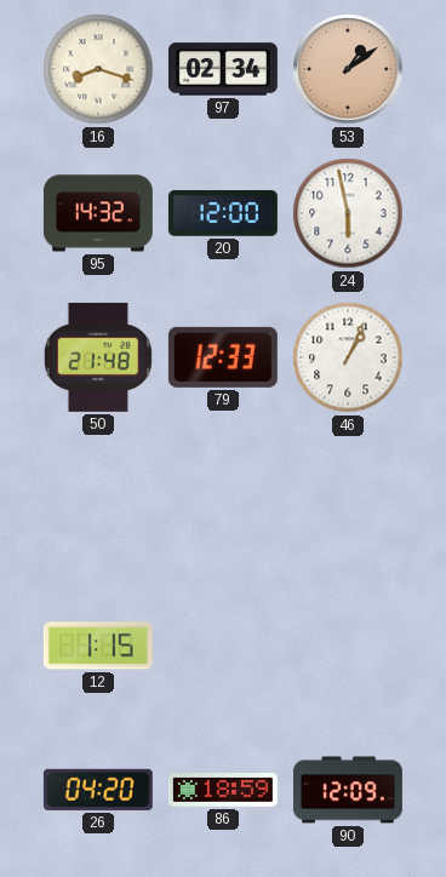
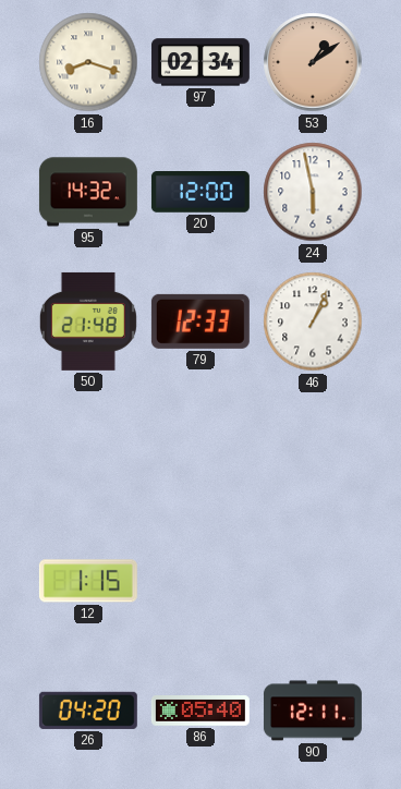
86: 18:59 -> 05:40 (200, 712)
90: 12:09 -> 12:11 (313, 711)
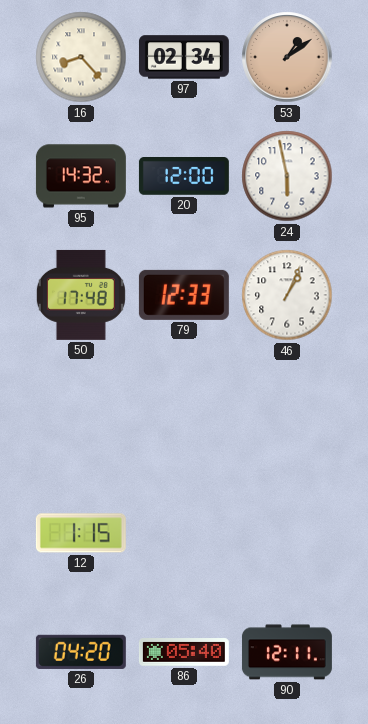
16: 8:18 -> 8:23 (81, 57)
50: 21:48 -> 17:48 (81, 295)
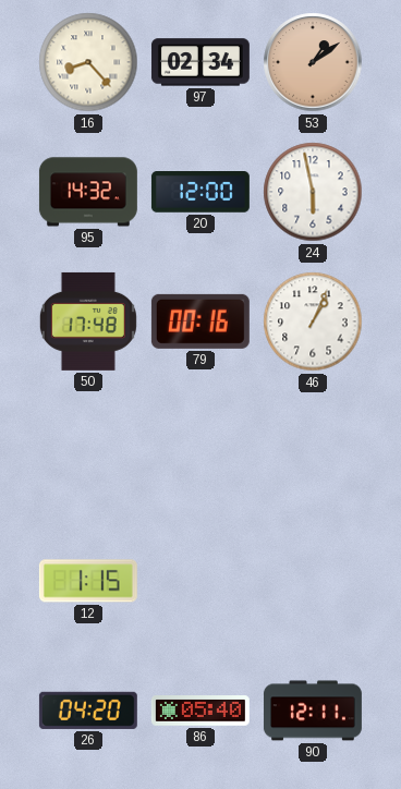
79: 12:33 -> 00:16 (200, 321)
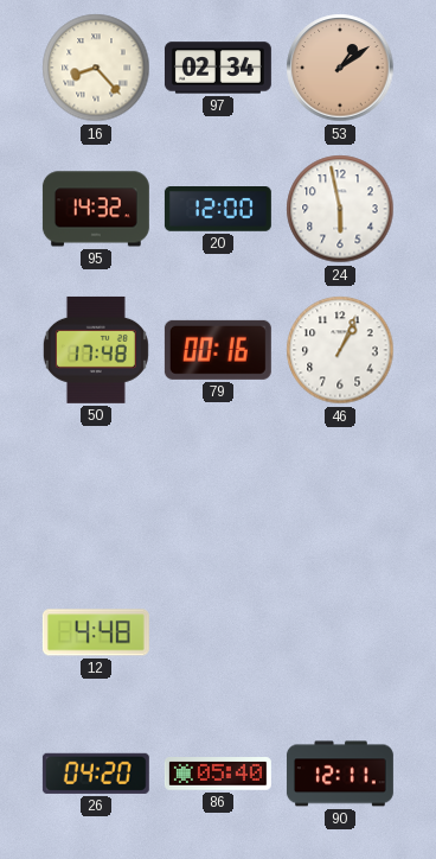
12: 1:15 -> 4:48 (96, 632)
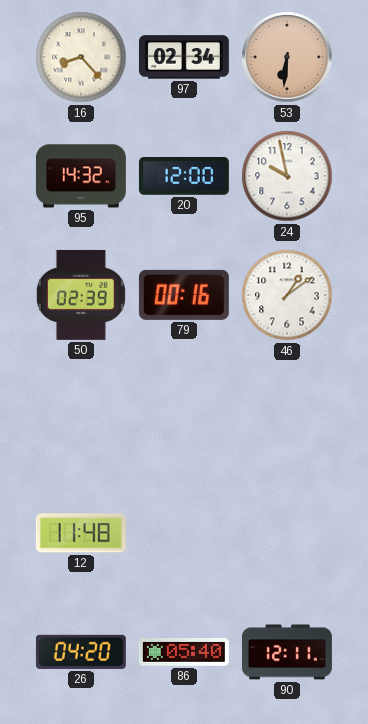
53: 1:09 -> 6:31 (287, 57)
24: 5:58 -> 9:58 (287, 176)
50: 17:48 -> 02:39 (81, 295)
46: 1:04 -> 1:09 (287, 295)
12: 4:48 -> 11:48 (81, 533)
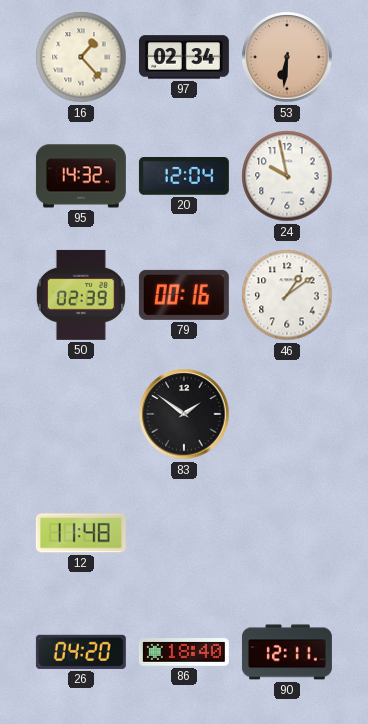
16: 8:23 -> 1:23 (81, 57)
20: 12:00 -> 12:04 (184, 177)
83: none -> 1:51 (184, 414)
86: 05:40 -> 18:40 (184, 653)
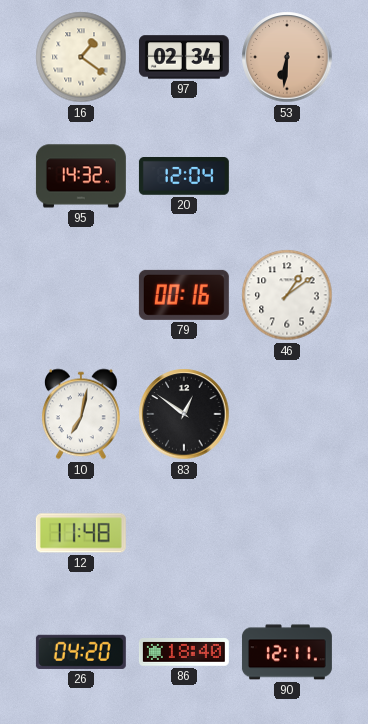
16: 1:23 -> 1:21 (81, 57)
24: 9:58 -> none (287, 176)
50: 02:39 -> none (81, 295)
10: none -> 7:02 (81, 414)
83: 1:51 -> 12:51 (184, 414)
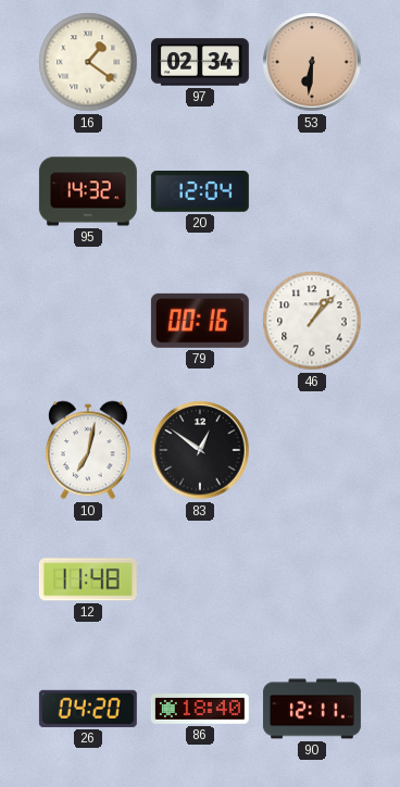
46: 1:09 -> 1:07 (312, 321)
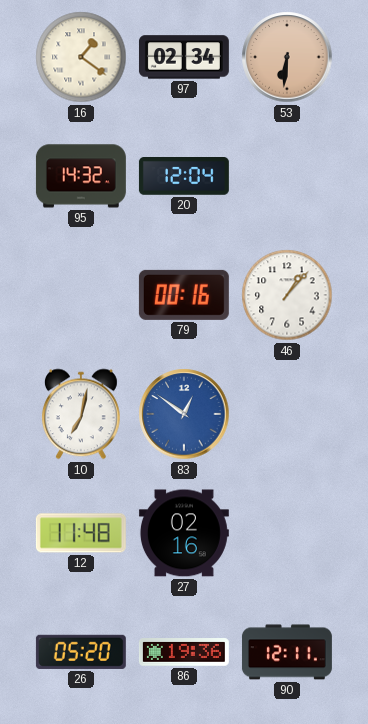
83 dial: black -> blue (184, 414)
27: none -> 02:16 (184, 533)
26: 04:20 -> 05:20 (81, 652)
86: 18:40 -> 19:36 (184, 653)
